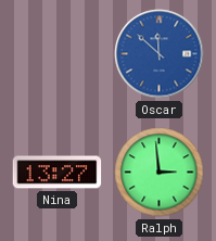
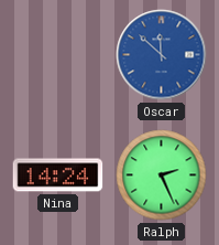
Nina: 13:27 -> 14:24 (58, 175)
Ralph: 2:59 -> 2:26 (162, 175)
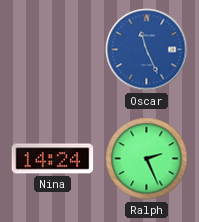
Oscar: 11:52 -> 11:26 (147, 50)
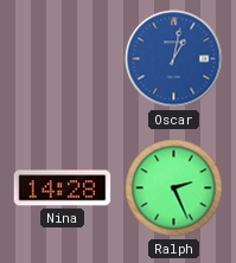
Oscar: 11:26 -> 1:02 (174, 59)
Nina: 14:24 -> 14:28 (63, 188)
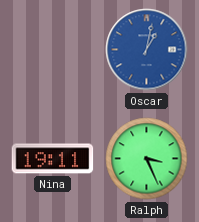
Nina: 14:28 -> 19:11 (53, 159)
Ralph: 2:26 -> 3:26 (147, 159)
